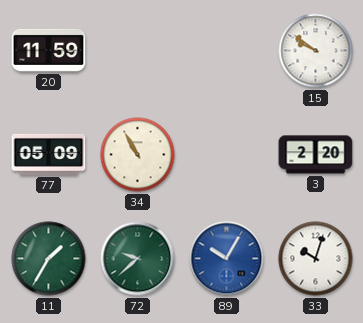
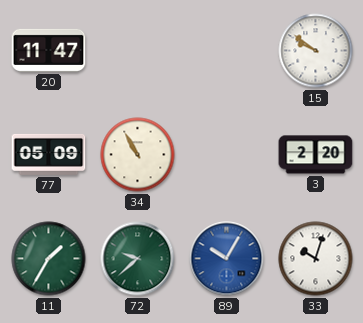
20: 11:59 -> 11:47 (49, 50)
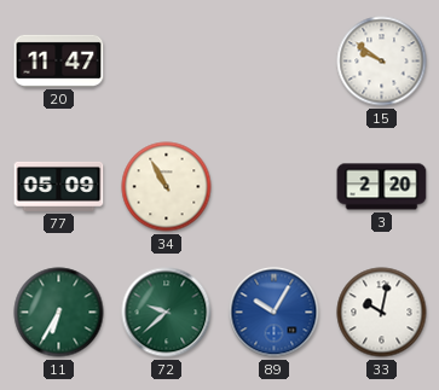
11: 1:35 -> 6:35 (59, 313)
33: 10:03 -> 10:02 (382, 313)
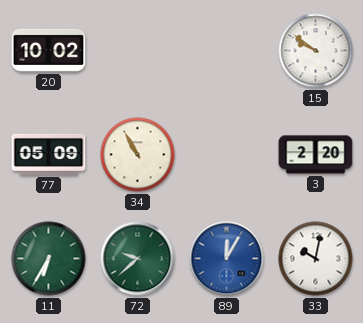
20: 11:47 -> 10:02 (49, 50)
89: 10:05 -> 12:05 (227, 259)
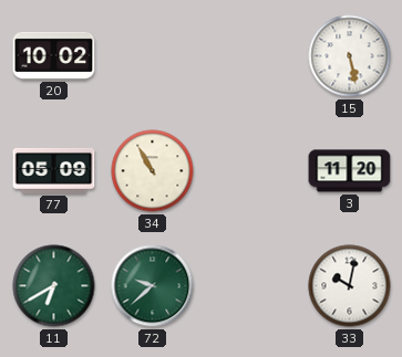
15: 9:51 -> 5:28 (350, 56)
3: 2:20 -> 11:20 (350, 171)
11: 6:35 -> 6:40 (54, 286)
89: 12:05 -> none (227, 259)
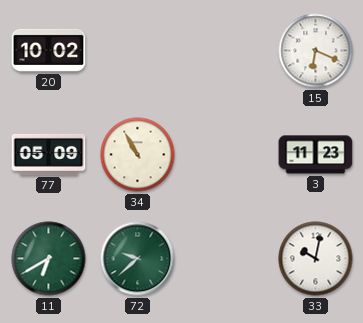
15: 5:28 -> 6:19 (316, 51)
3: 11:20 -> 11:23 (316, 155)
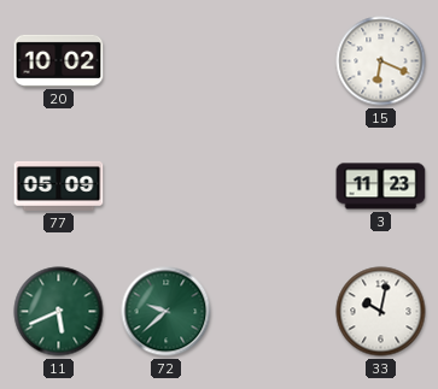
34: 10:55 -> none (138, 155)
11: 6:40 -> 5:41 (59, 312)
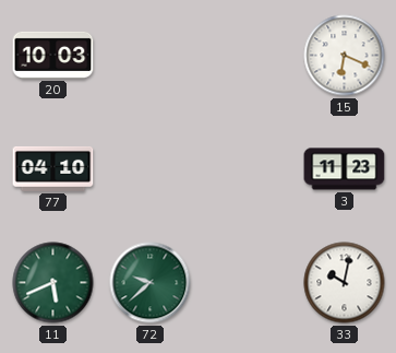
20: 10:02 -> 10:03 (53, 55)
77: 05:09 -> 04:10 (53, 168)
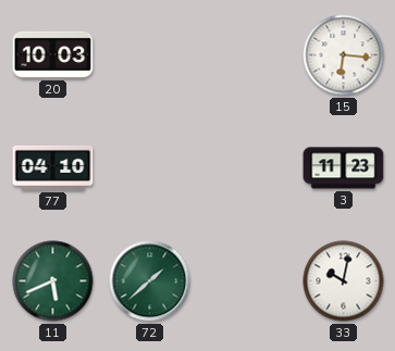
15: 6:19 -> 6:16 (344, 55)
72: 9:38 -> 1:38 (150, 281)
